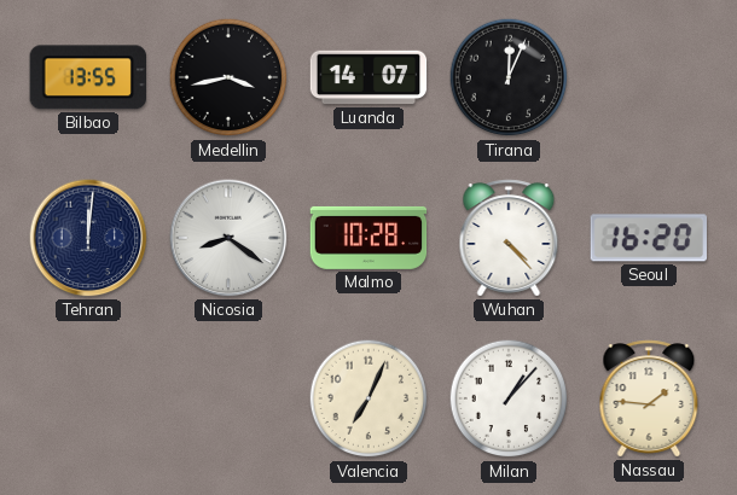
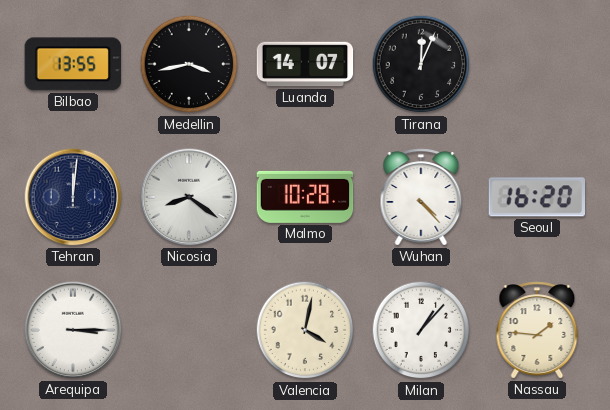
Arequipa: none -> 3:15 (73, 330)
Valencia: 7:04 -> 4:02 (305, 330)
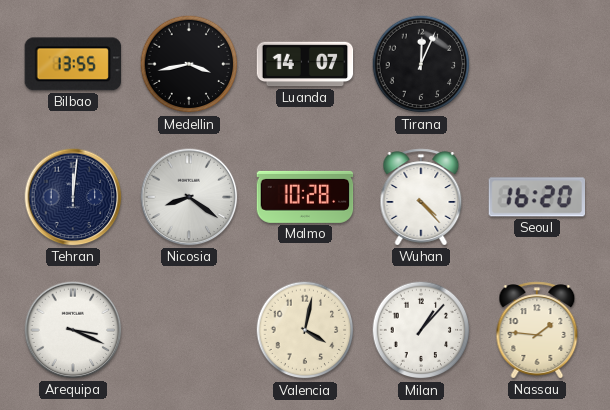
Arequipa: 3:15 -> 3:19 (73, 330)
